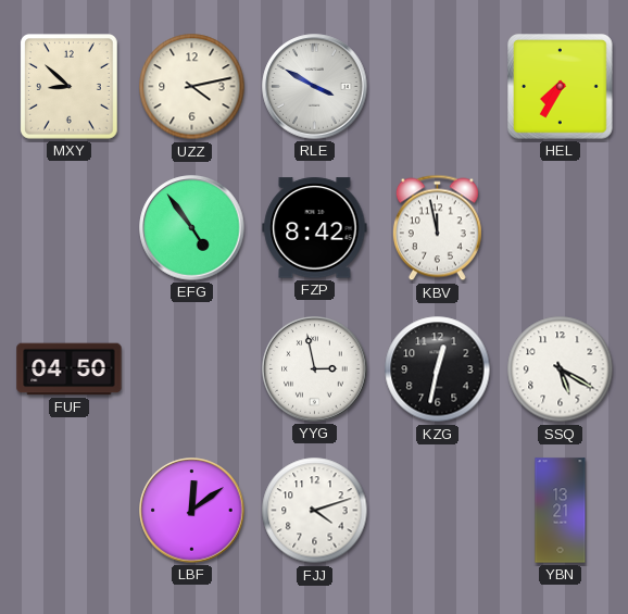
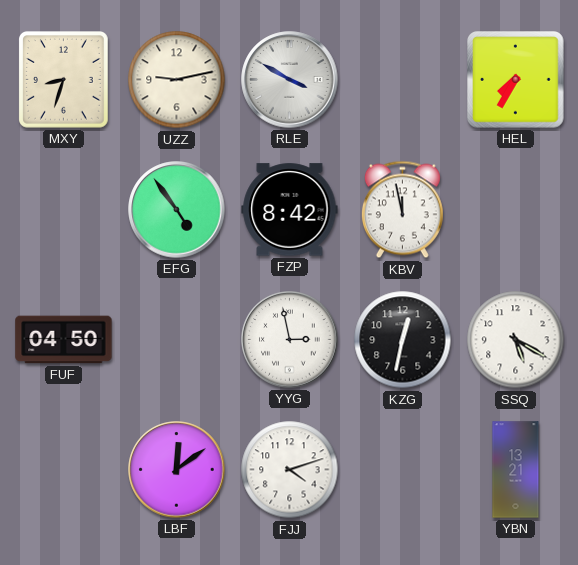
MXY: 8:52 -> 8:33 (64, 80)
UZZ: 4:13 -> 9:13 (177, 80)
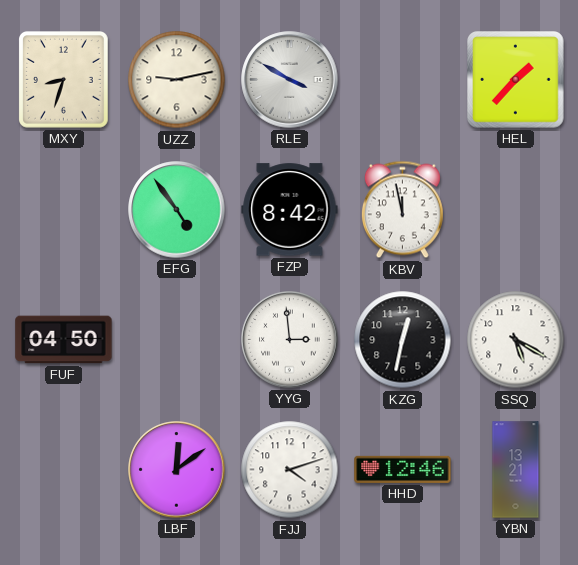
HEL: 7:35 -> 1:37 (516, 80)
YYG: 2:58 -> 2:59 (290, 340)
HHD: none -> 12:46 (403, 469)
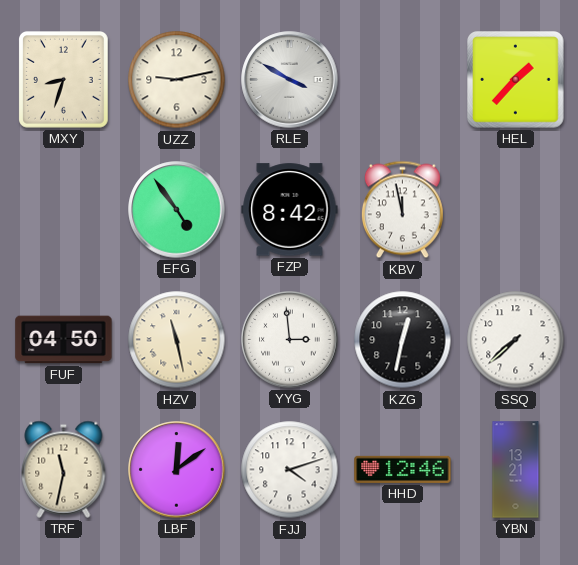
HZV: none -> 11:28 (177, 340)
SSQ: 5:20 -> 7:38 (516, 340)
TRF: none -> 11:32 (64, 469)
